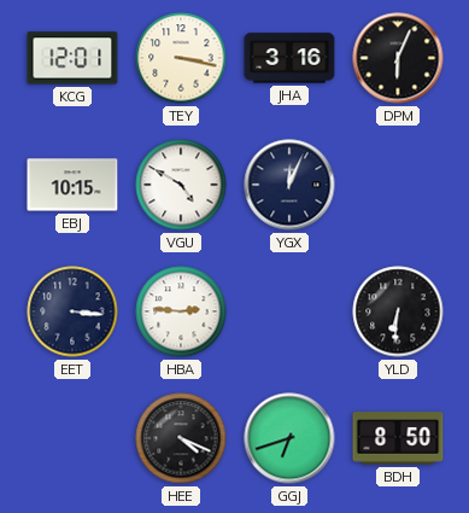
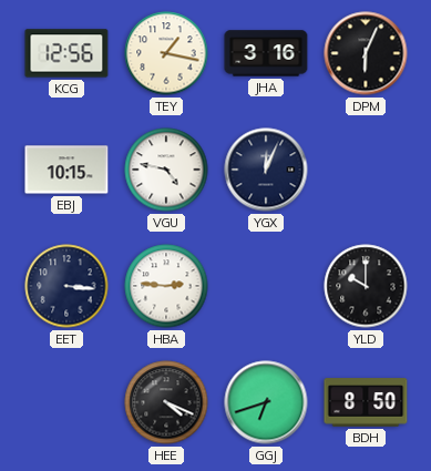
KCG: 12:01 -> 12:56 (66, 53)
TEY: 3:17 -> 1:17 (166, 53)
VGU: 4:50 -> 4:47 (166, 170)
YLD: 6:31 -> 10:00 (366, 286)
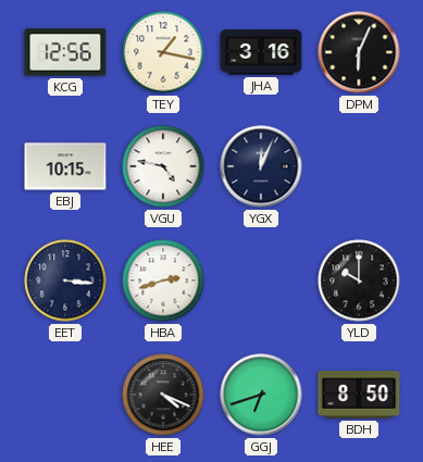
HBA: 2:46 -> 2:42 (163, 280)
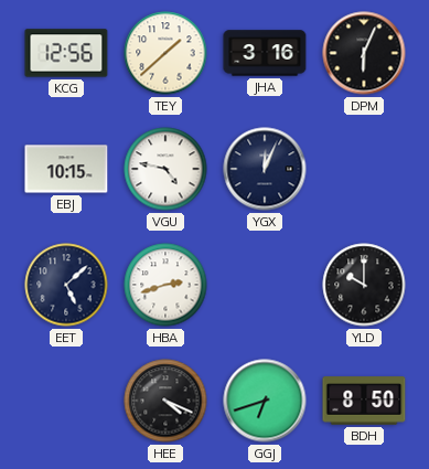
TEY: 1:17 -> 1:38 (165, 53)
EET: 3:16 -> 5:08 (66, 285)
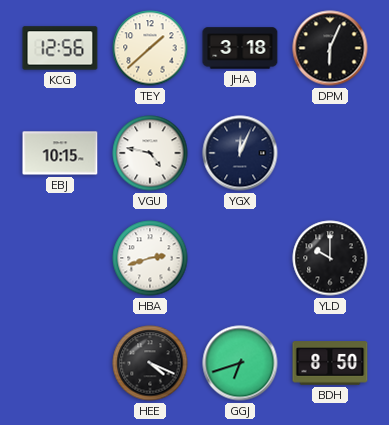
JHA: 3:16 -> 3:18 (240, 48)
EET: 5:08 -> none (66, 285)
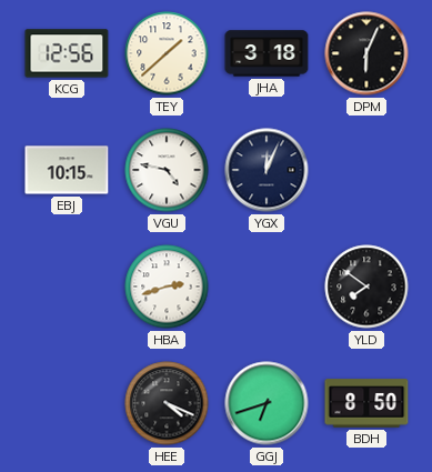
YLD: 10:00 -> 7:51 (366, 287)
